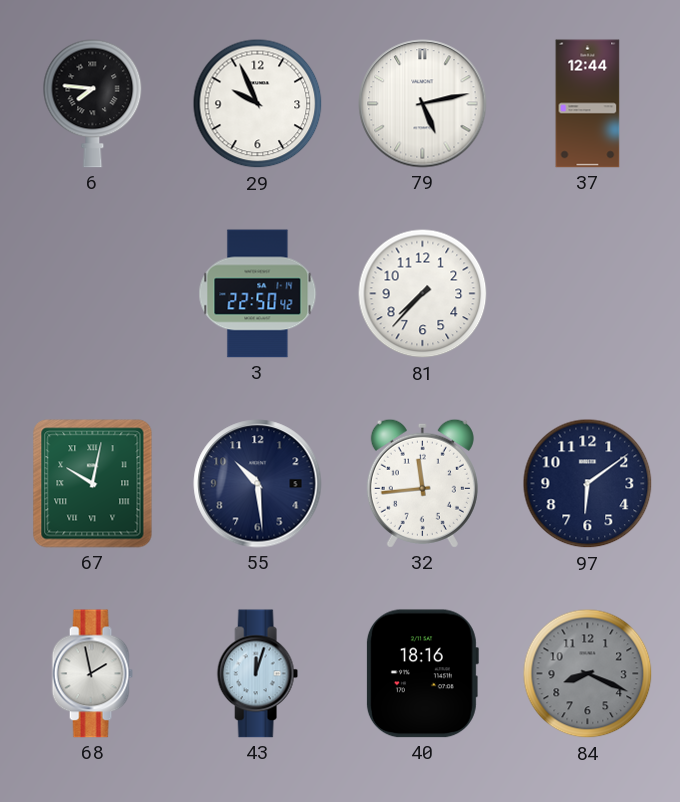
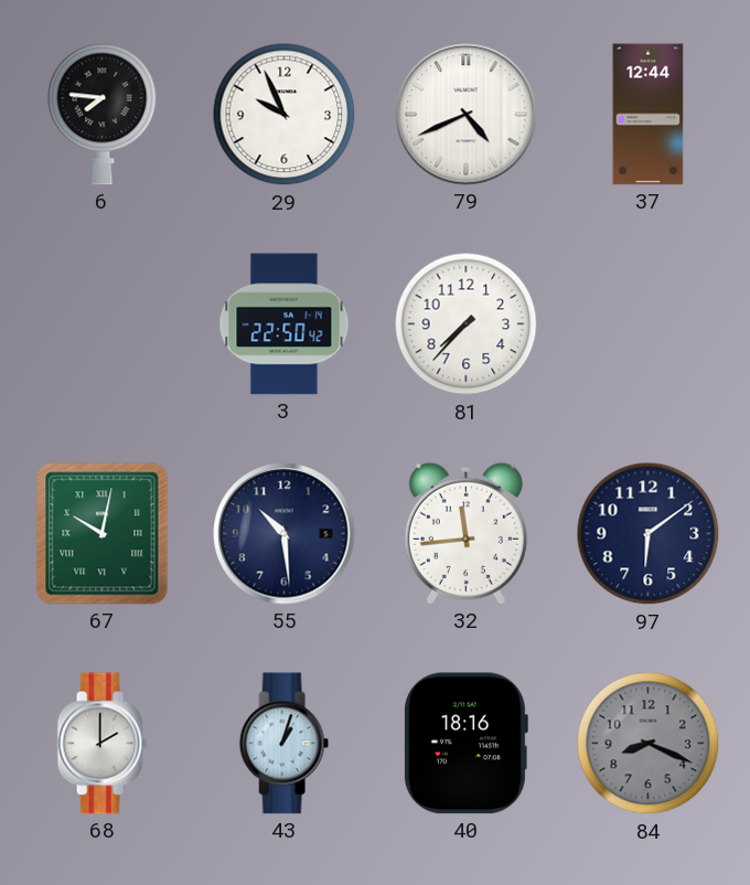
79: 5:13 -> 4:41 (467, 115)
68: 1:58 -> 2:00 (101, 744)
43: 12:03 -> 1:03 (283, 744)
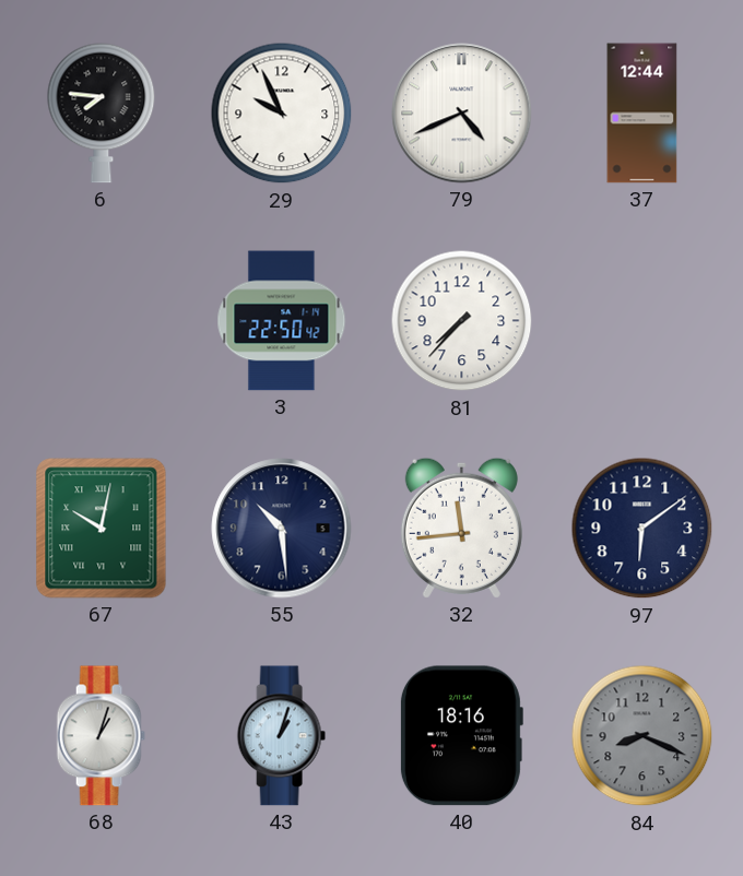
68: 2:00 -> 1:03 (101, 736)
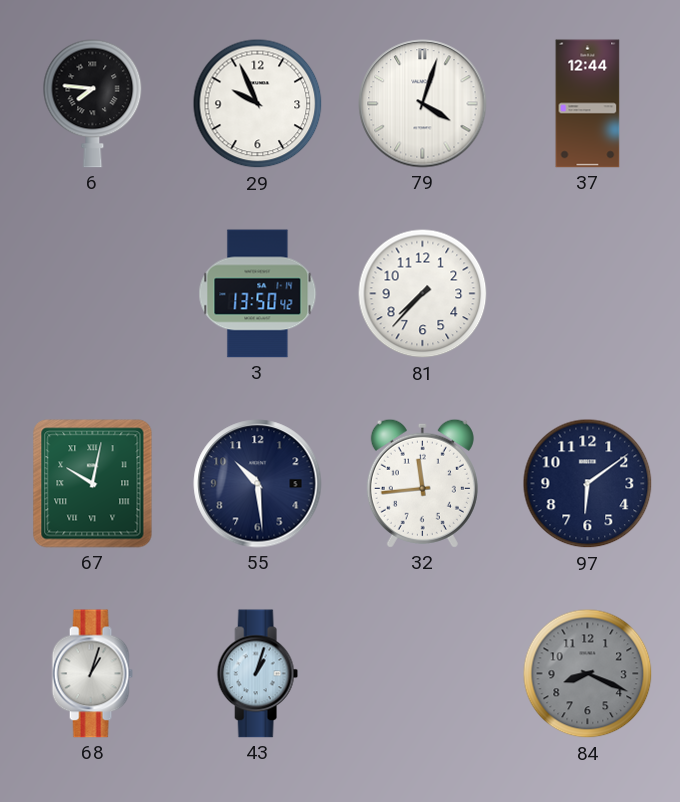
79: 4:41 -> 4:03 (423, 104)
3: 22:50 -> 13:50 (258, 294)
40: 18:16 -> none (461, 736)
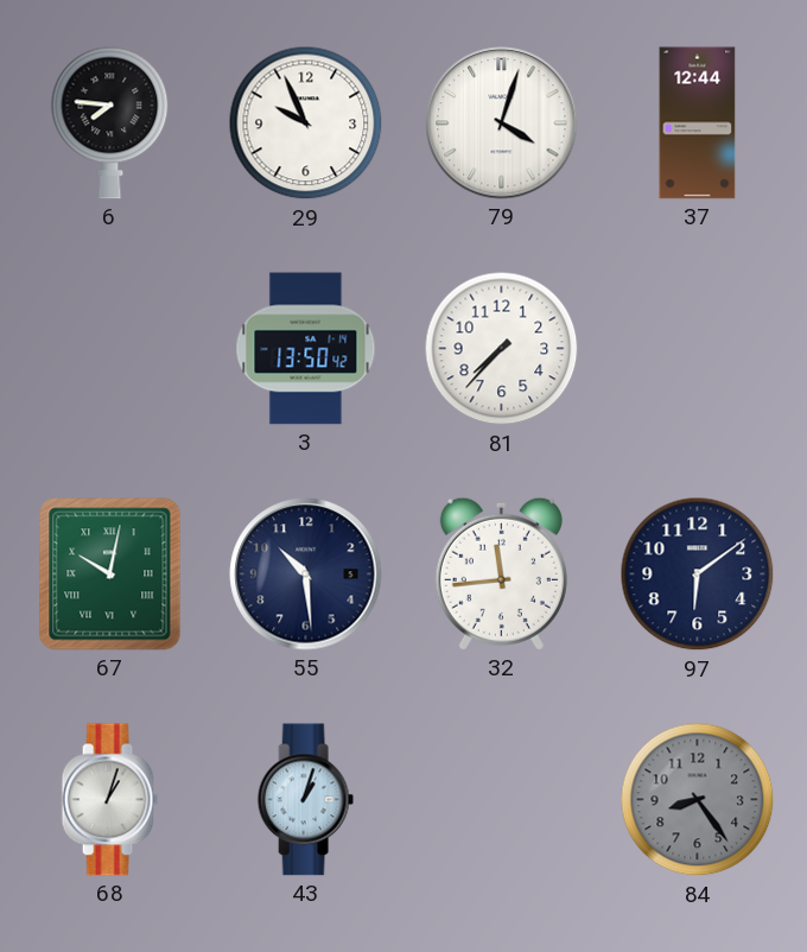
84: 8:19 -> 8:24 (698, 800)
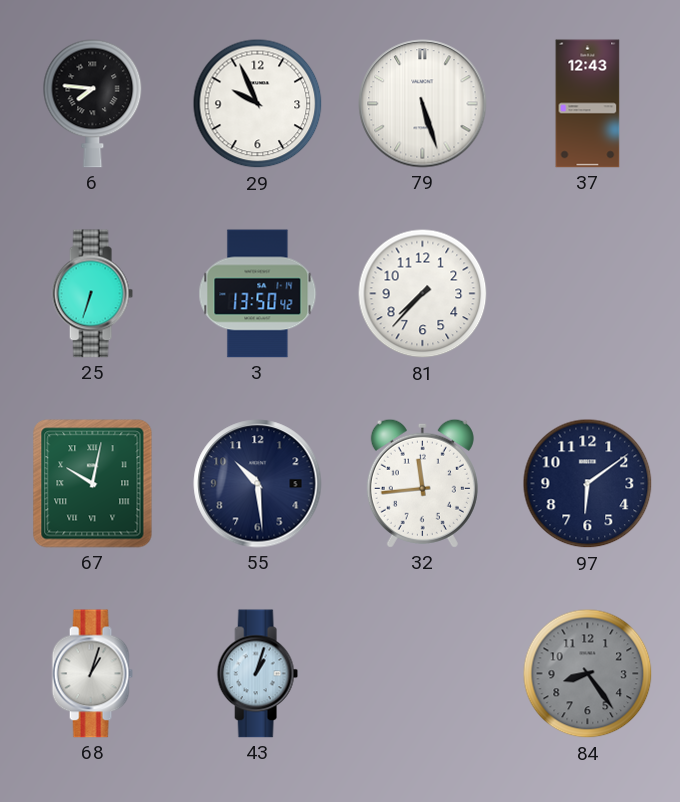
79: 4:03 -> 5:27 (423, 104)
37: 12:44 -> 12:43 (588, 104)
25: none -> 6:33 (92, 294)
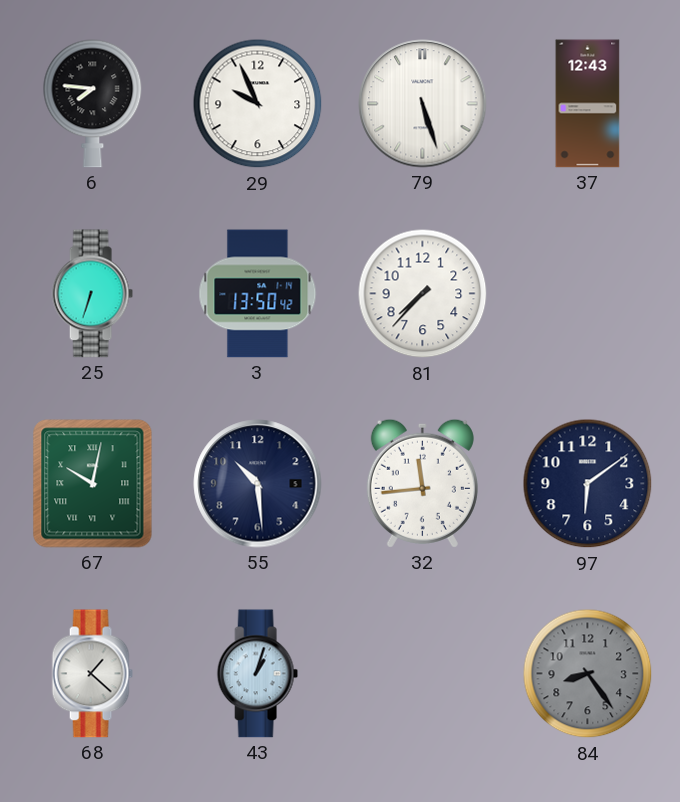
68: 1:03 -> 1:22 (92, 674)
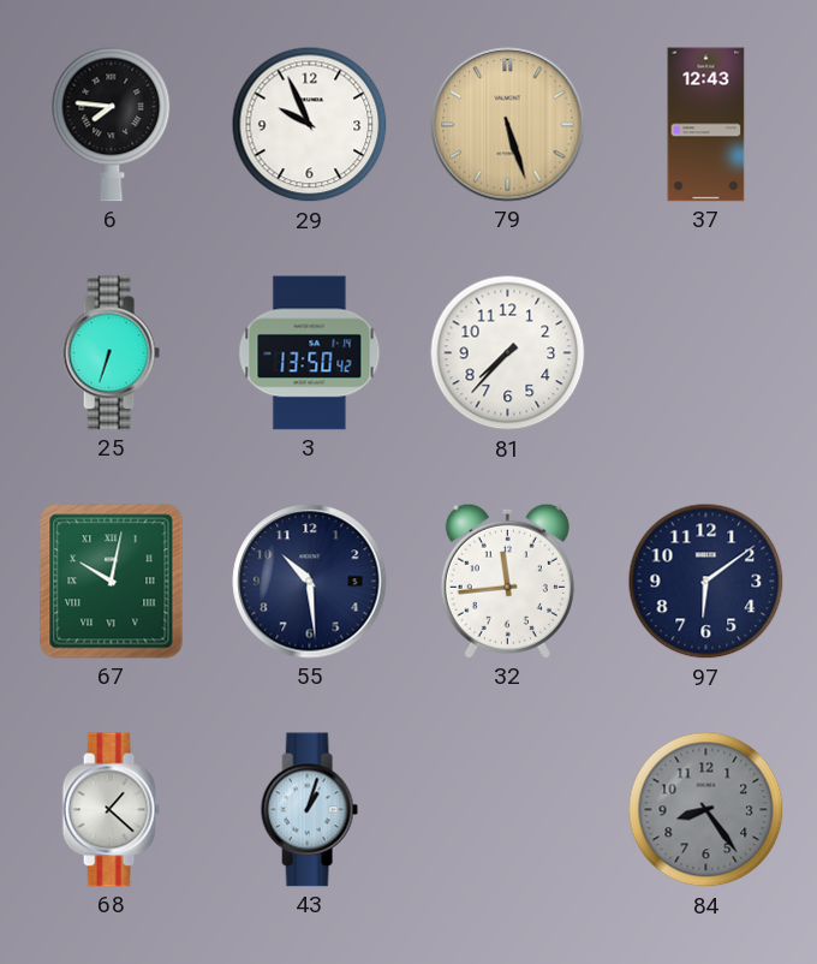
79 dial: white -> champagne (508, 125)
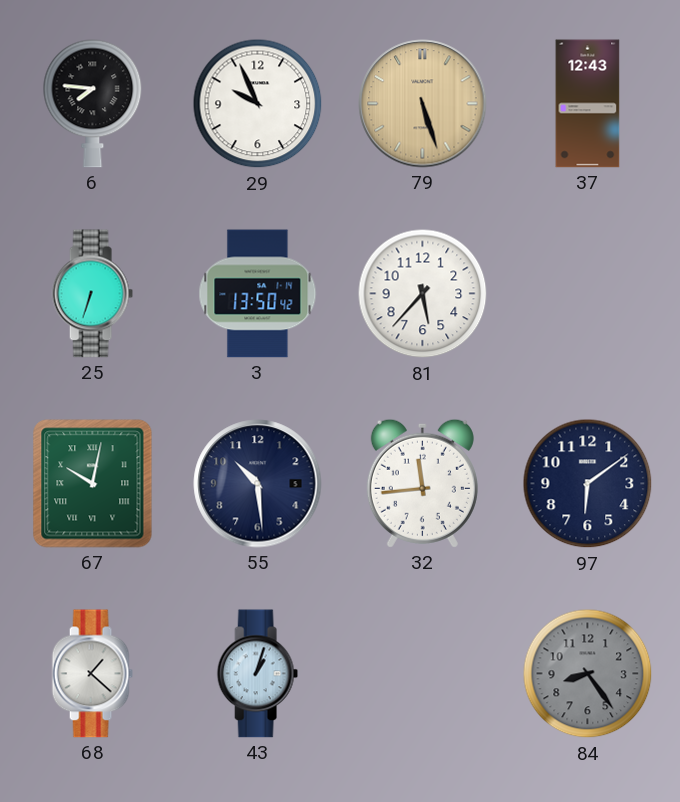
81: 7:37 -> 5:37 (423, 294)
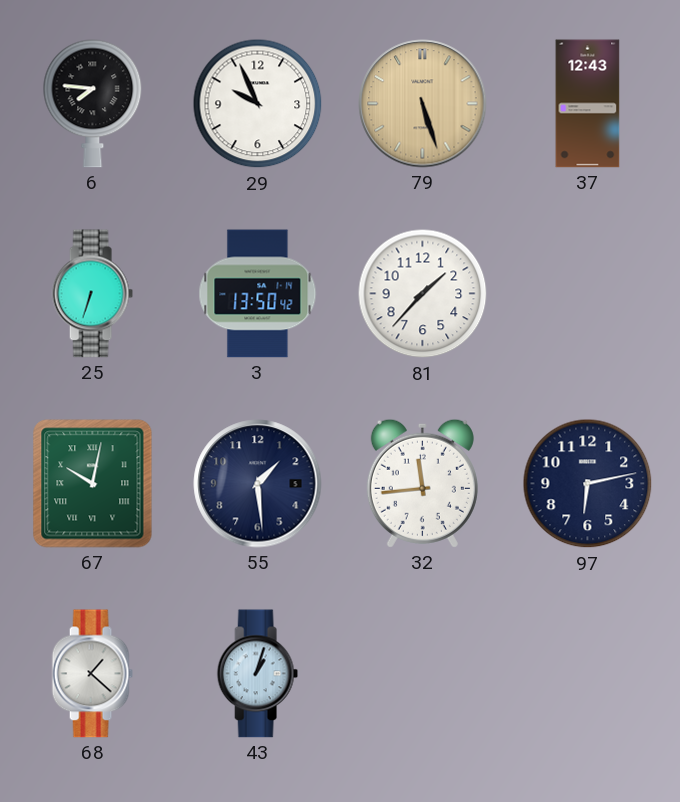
81: 5:37 -> 1:37 (423, 294)
55: 10:29 -> 1:29 (258, 484)
97: 6:09 -> 6:13 (588, 484)
84: 8:24 -> none (588, 674)
